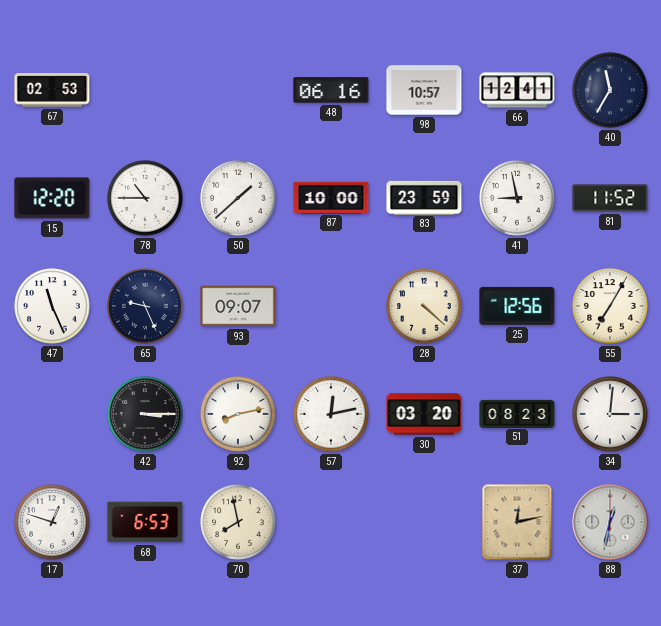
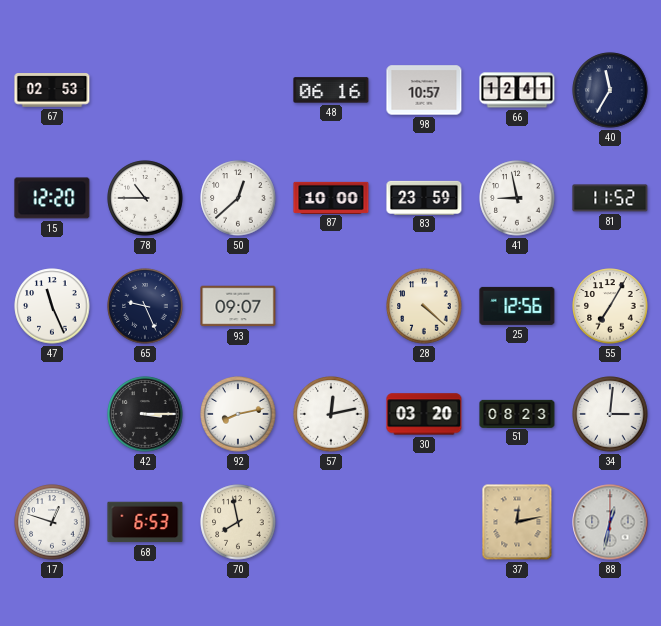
50: 1:38 -> 12:38 (238, 198)
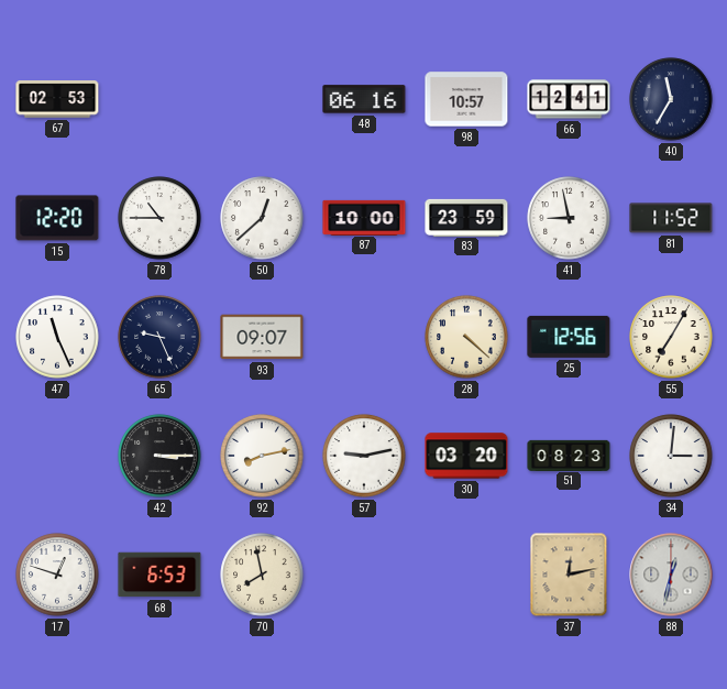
57: 12:13 -> 9:13 (364, 456)
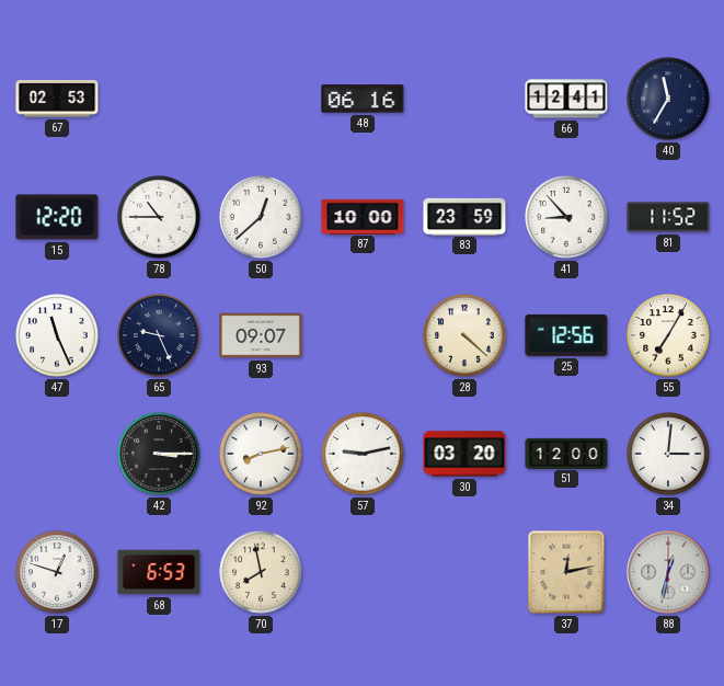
98: 10:57 -> none (466, 99)
41: 8:58 -> 8:53 (566, 217)
51: 08:23 -> 12:00 (566, 453)
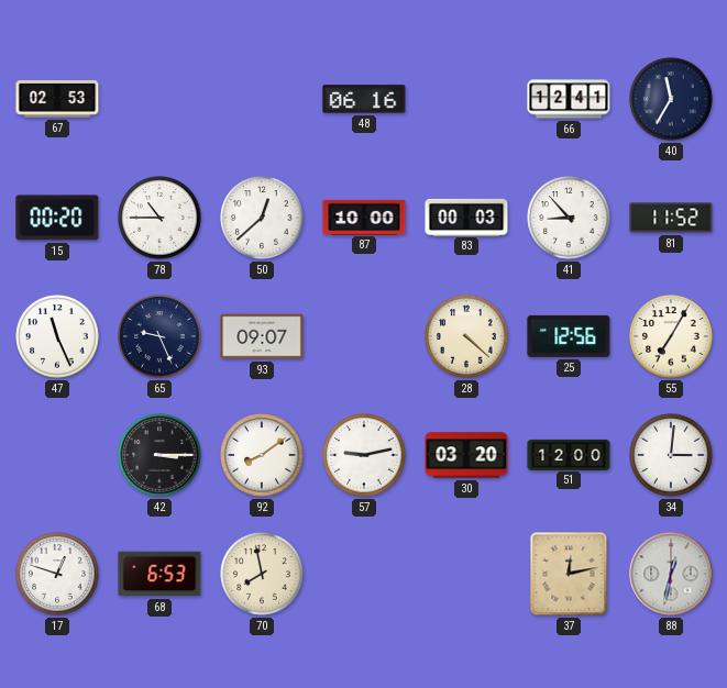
15: 12:20 -> 00:20 (57, 218)
83: 23:59 -> 00:03 (466, 217)
92: 8:13 -> 8:09 (262, 455)
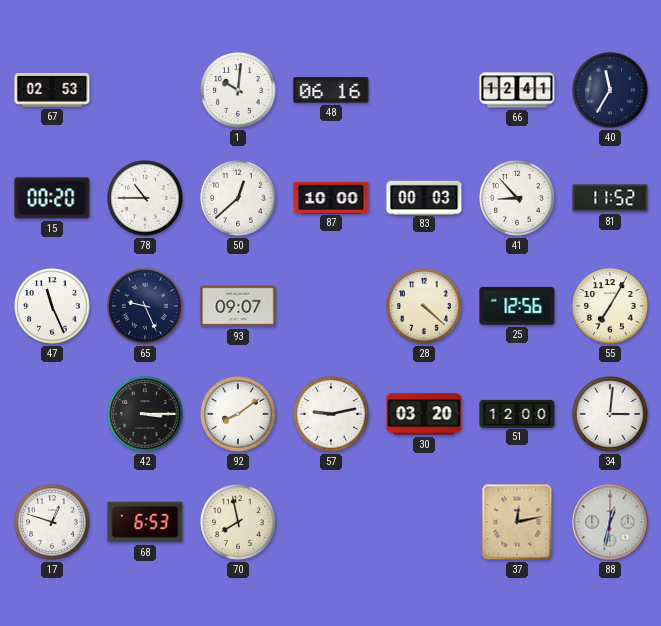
1: none -> 10:01 (238, 90)
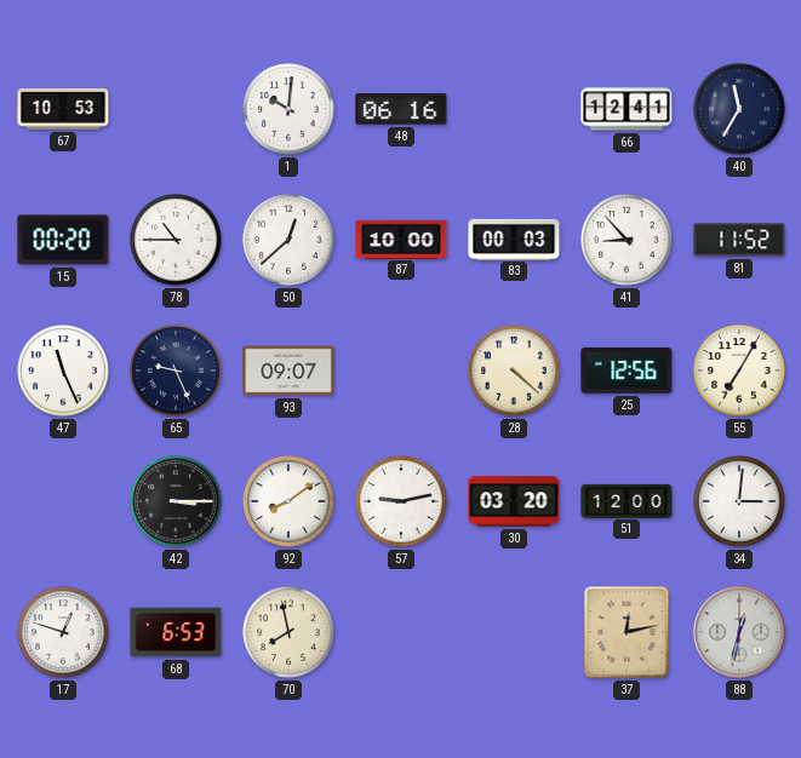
67: 02:53 -> 10:53 (63, 109)
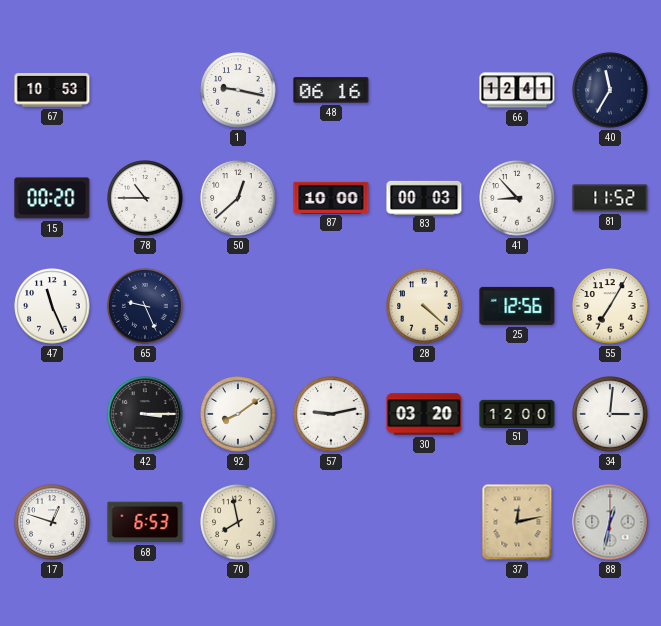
1: 10:01 -> 9:17 (238, 90)
93: 09:07 -> none (288, 371)
